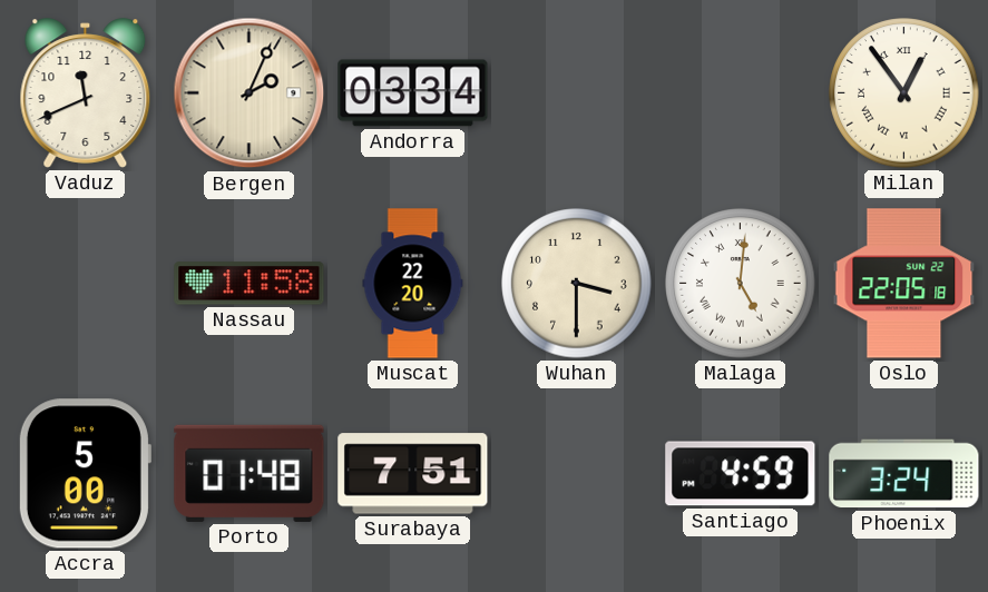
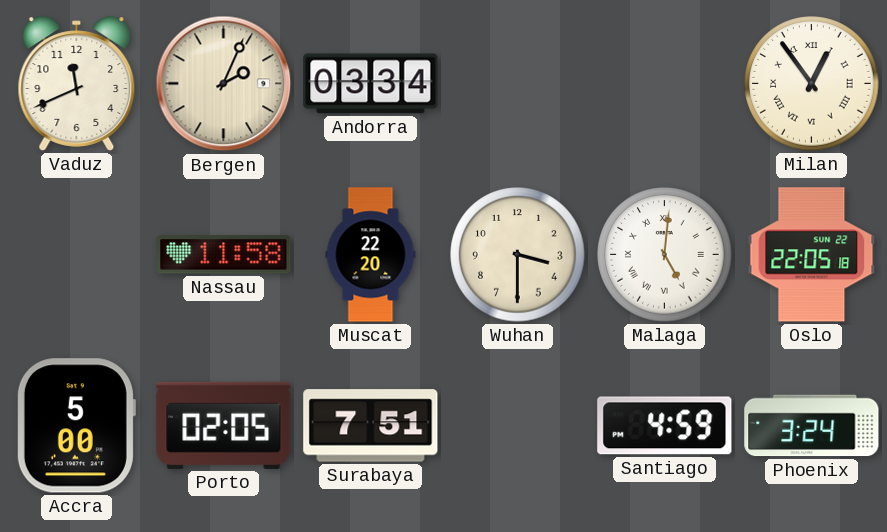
Porto: 01:48 -> 02:05 (224, 425)
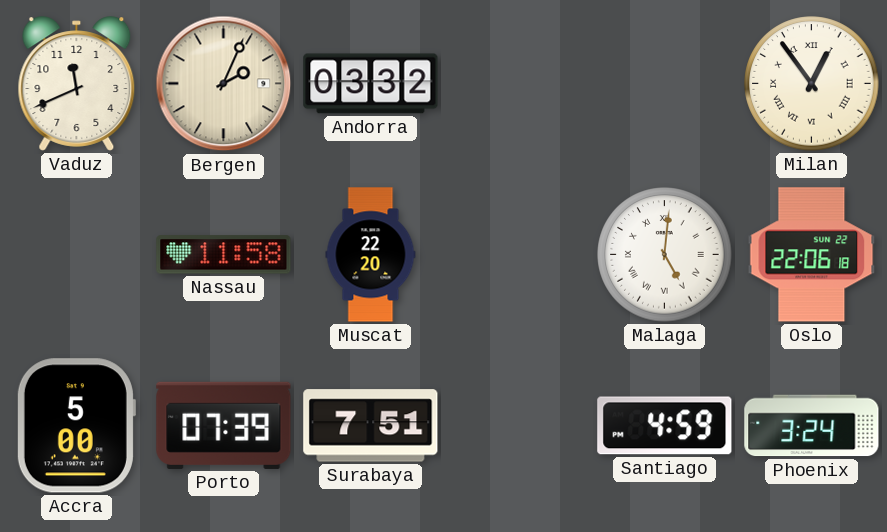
Andorra: 03:34 -> 03:32 (371, 84)
Wuhan: 3:30 -> none (518, 255)
Oslo: 22:05 -> 22:06 (812, 255)
Porto: 02:05 -> 07:39 (224, 425)
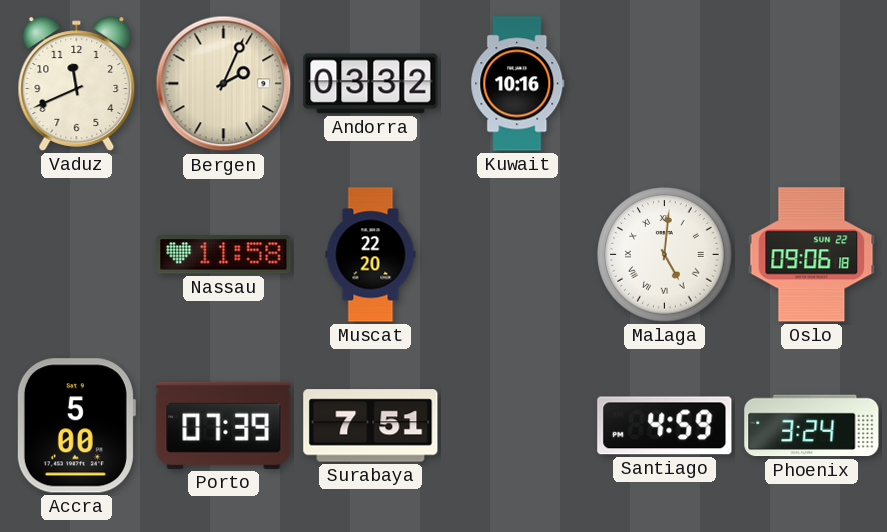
Kuwait: none -> 10:16 (518, 84)
Milan: 12:54 -> none (812, 84)
Oslo: 22:06 -> 09:06 (812, 255)
